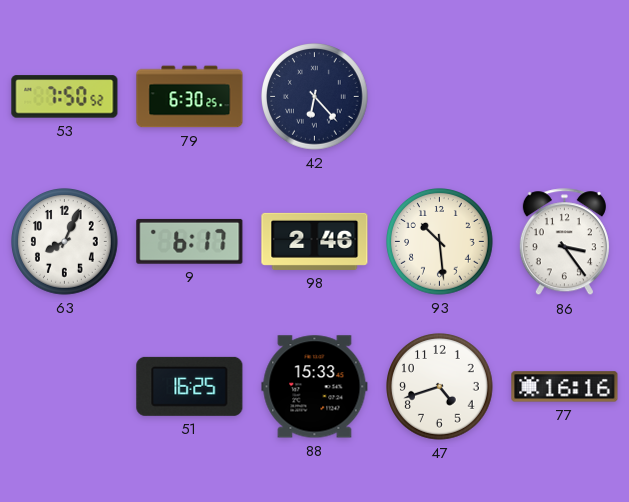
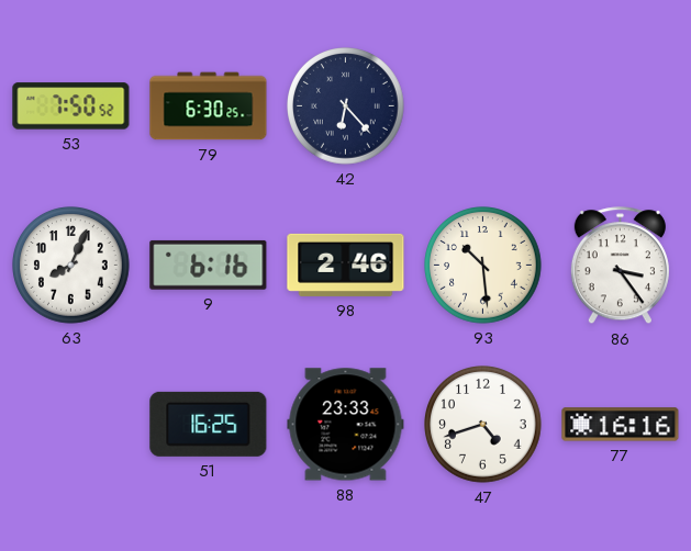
9: 6:17 -> 6:16 (209, 265)
88: 15:33 -> 23:33 (346, 425)
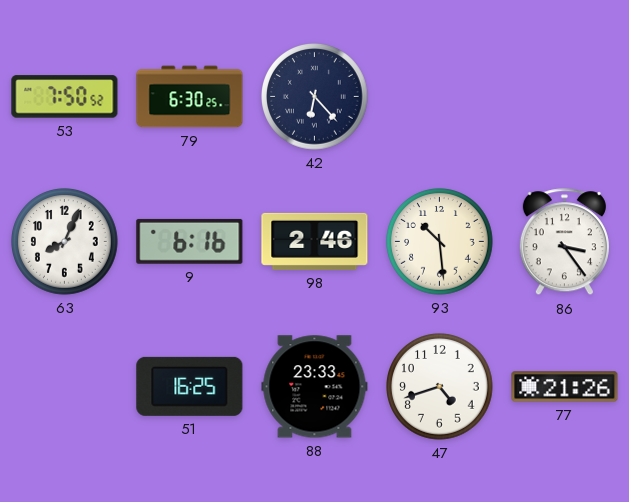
77: 16:16 -> 21:26 (565, 387)
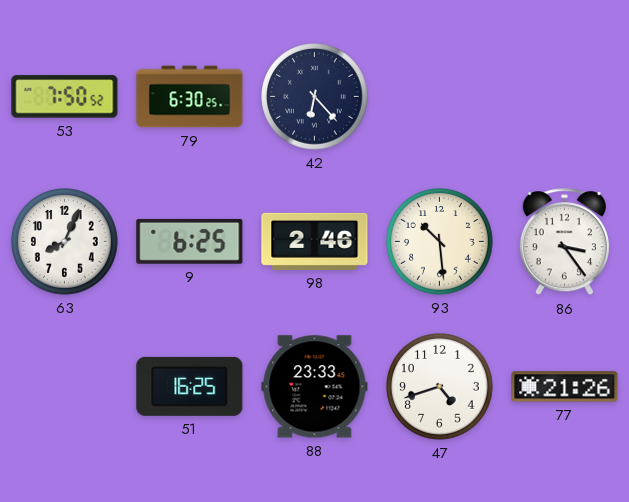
9: 6:16 -> 6:25 (190, 241)
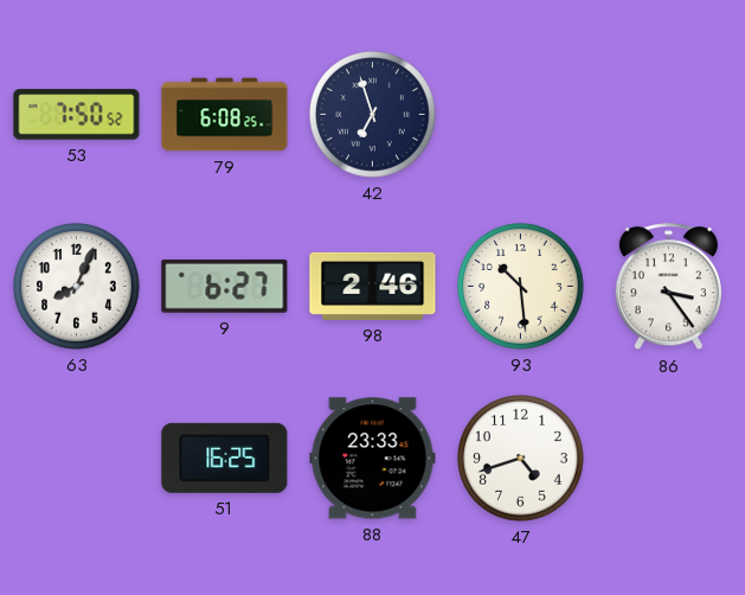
79: 6:30 -> 6:08 (225, 115)
42: 6:23 -> 6:57 (373, 115)
9: 6:25 -> 6:27 (225, 286)
77: 21:26 -> none (565, 387)
